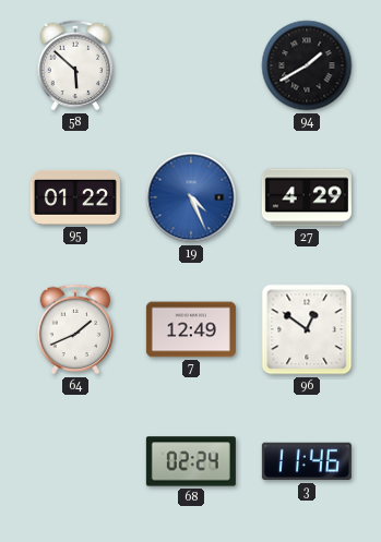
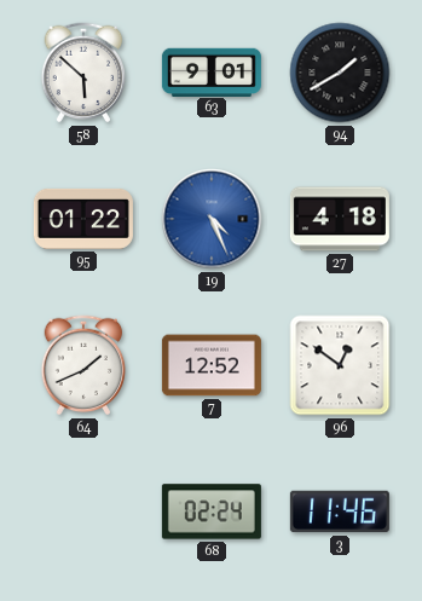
63: none -> 9:01 (212, 71)
27: 4:29 -> 4:18 (340, 219)
7: 12:49 -> 12:52 (212, 365)
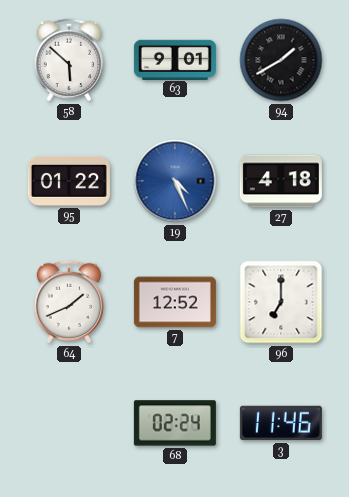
96: 12:51 -> 7:00 (281, 302)
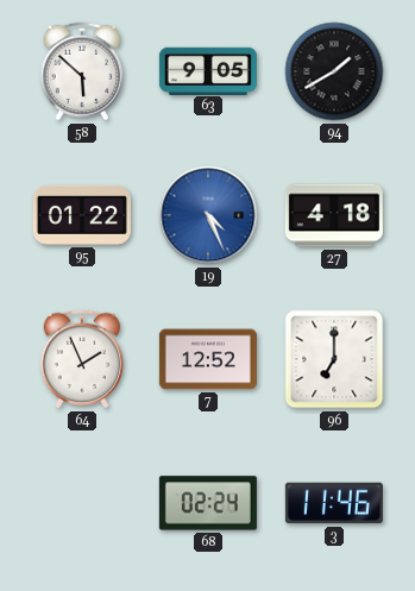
63: 9:01 -> 9:05 (208, 70)
64: 1:41 -> 1:56 (82, 359)
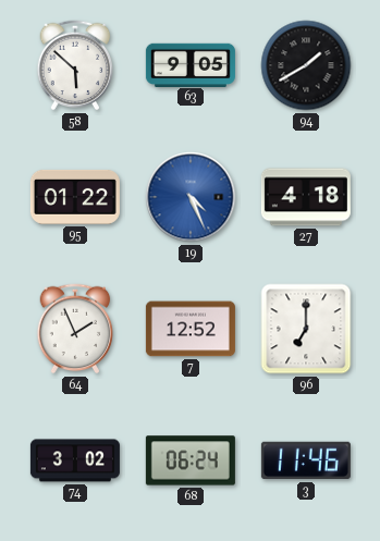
74: none -> 3:02 (75, 460)
68: 02:24 -> 06:24 (191, 460)
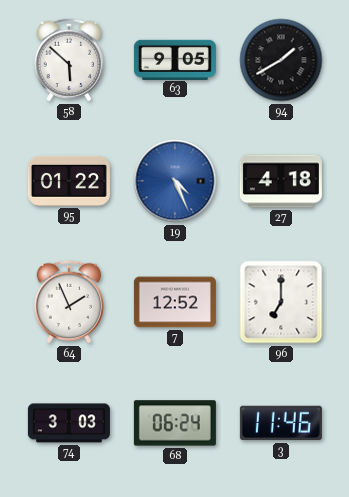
74: 3:02 -> 3:03 (69, 423)
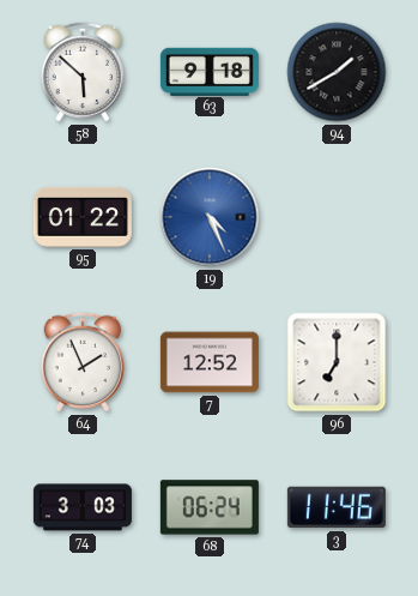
63: 9:05 -> 9:18 (210, 71)
27: 4:18 -> none (281, 181)
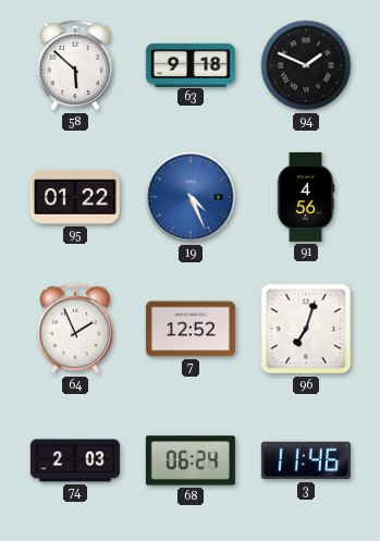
94: 1:40 -> 1:49 (306, 65)
91: none -> 4:56 (306, 197)
96: 7:00 -> 7:03 (306, 329)
74: 3:03 -> 2:03 (75, 460)
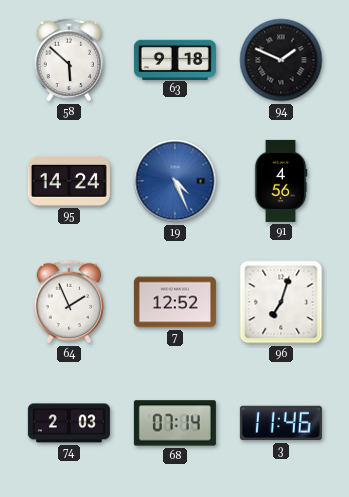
95: 01:22 -> 14:24 (69, 181)
68: 06:24 -> 07:14 (175, 423)
